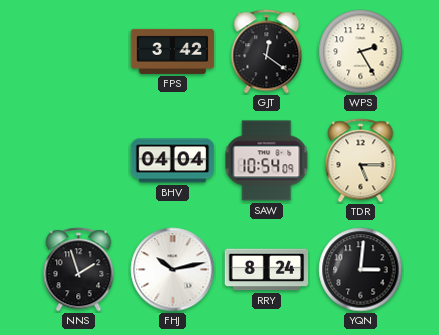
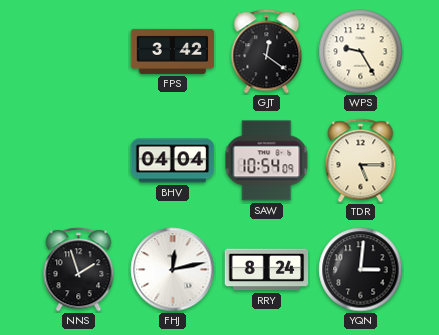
WPS: 2:25 -> 9:25 (361, 52)
FHJ: 10:13 -> 12:13 (173, 270)
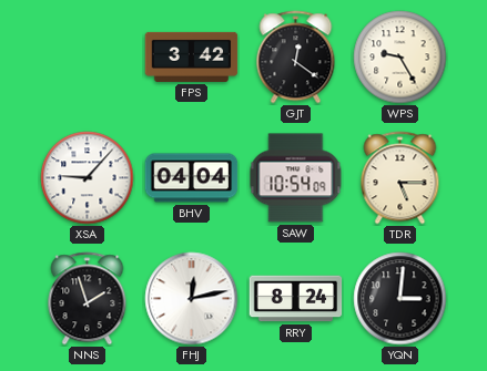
XSA: none -> 9:07 (88, 178)
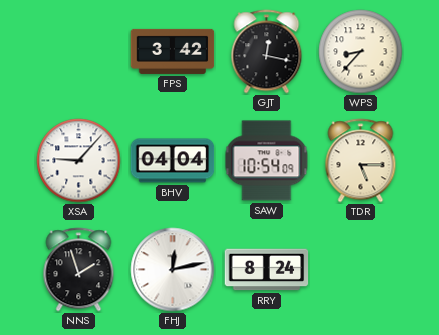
GJT: 12:21 -> 12:17 (267, 52)
WPS: 9:25 -> 8:37 (361, 52)
YQN: 3:01 -> none (400, 299)
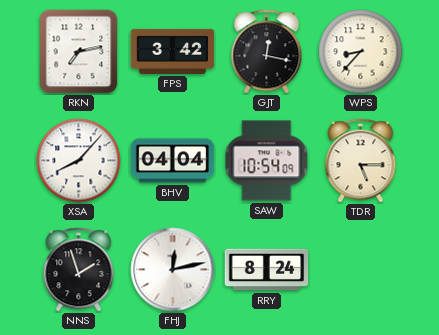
RKN: none -> 7:13 (79, 52)
XSA: 9:07 -> 8:07 (79, 161)
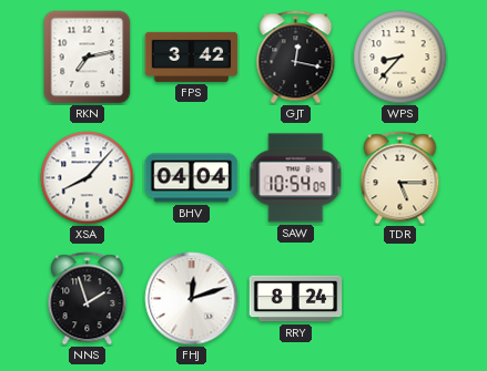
FHJ: 12:13 -> 12:12 (192, 299)
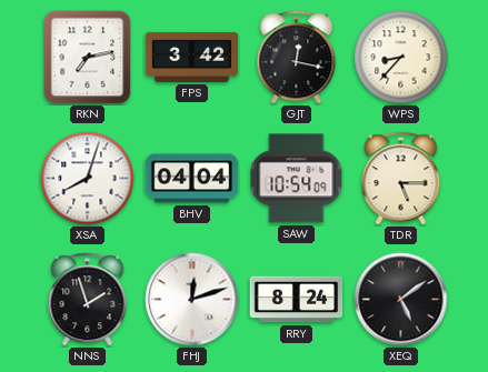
XSA: 8:07 -> 8:03 (88, 179)
XEQ: none -> 5:09 (401, 300)
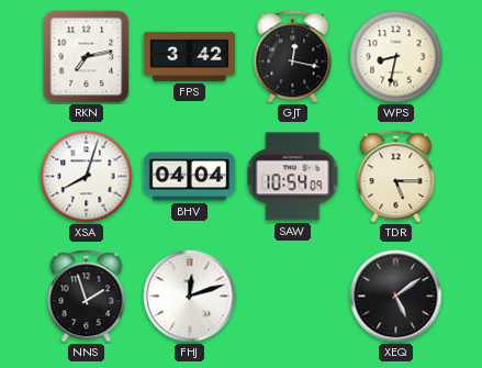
WPS: 8:37 -> 8:32 (396, 57)
RRY: 8:24 -> none (297, 300)
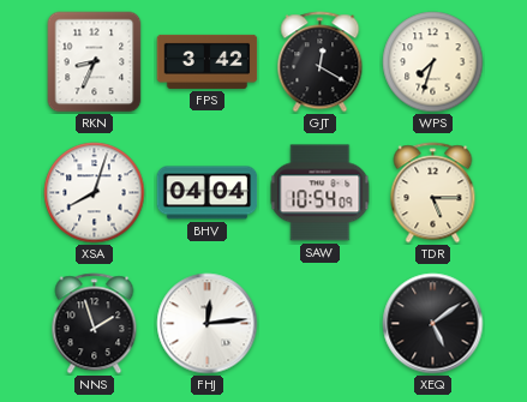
RKN: 7:13 -> 8:34 (95, 62)
GJT: 12:17 -> 12:20 (321, 62)
WPS: 8:32 -> 7:33 (433, 62)
FHJ: 12:12 -> 12:14 (208, 324)
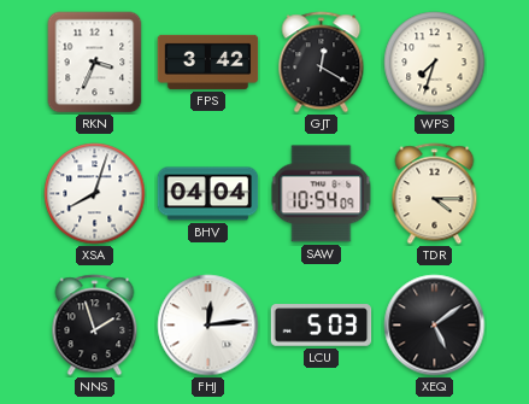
RKN: 8:34 -> 3:34 (95, 63)
TDR: 5:15 -> 4:15 (435, 194)
LCU: none -> 5:03 (322, 326)
